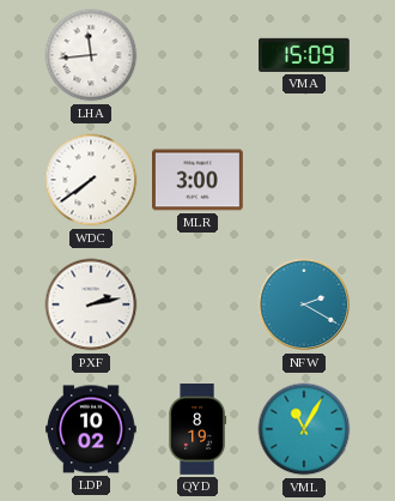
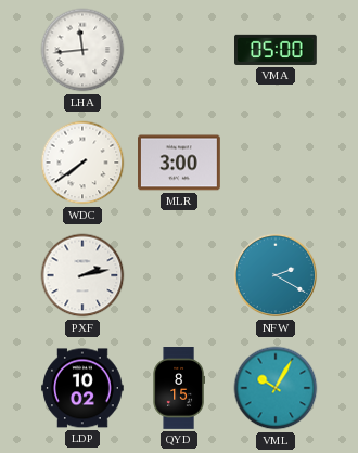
VMA: 15:09 -> 05:00 (277, 50)
QYD: 8:19 -> 8:15 (178, 389)
VML: 11:05 -> 10:05 (276, 388)
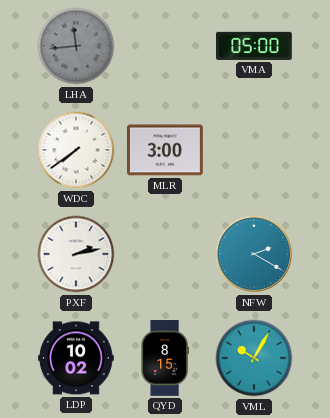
LHA dial: white -> grey (76, 46)
